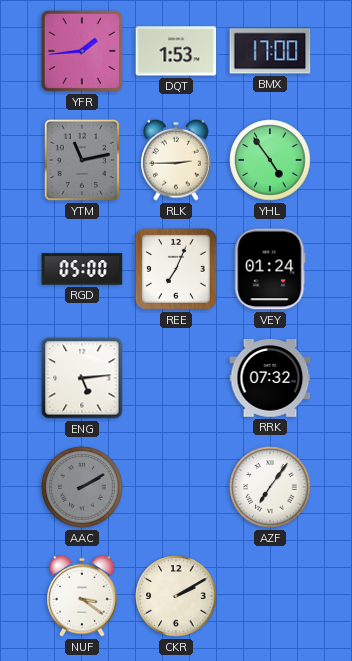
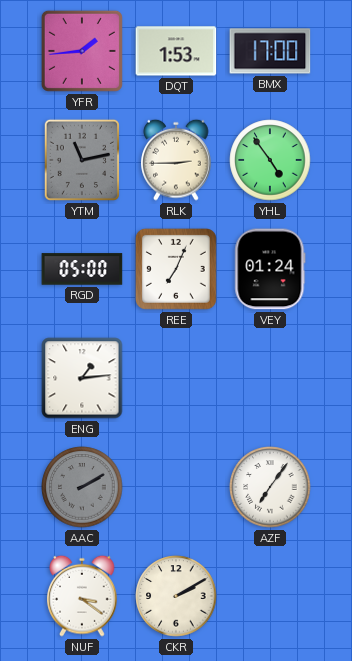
ENG: 5:14 -> 1:14 (82, 378)
RRK: 07:32 -> none (270, 379)
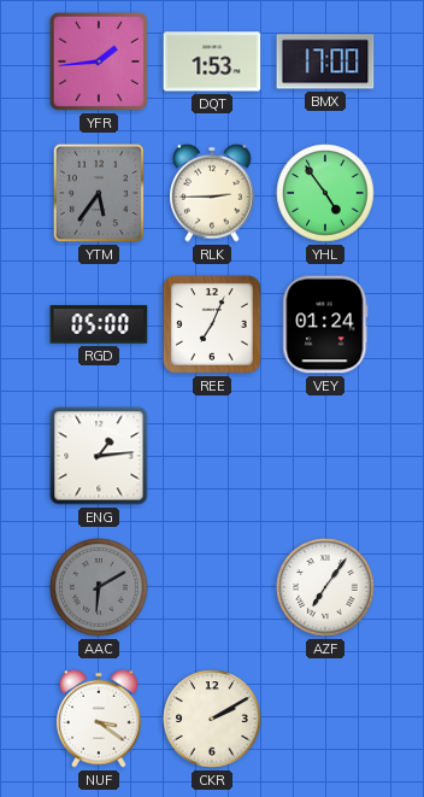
YTM: 11:13 -> 5:36 (99, 193)
AAC: 2:10 -> 6:10 (99, 587)
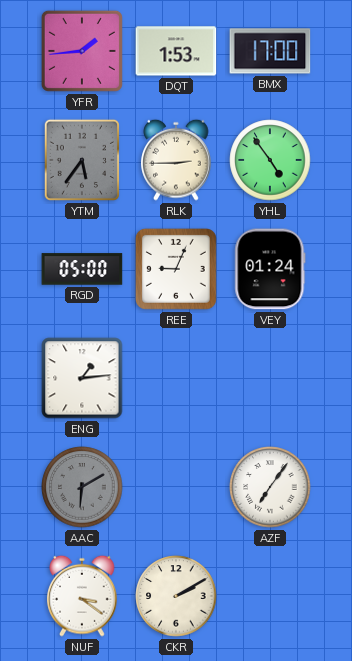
REE: 7:04 -> 9:04 (176, 269)
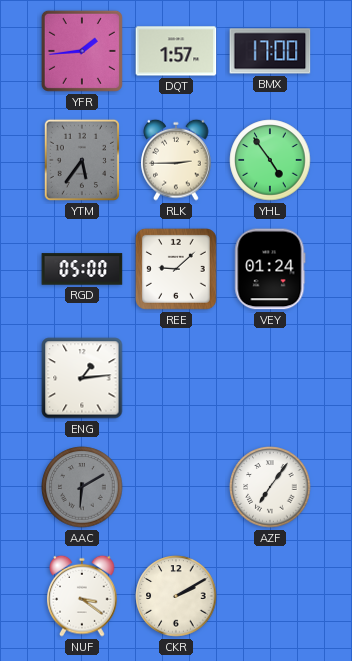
DQT: 1:53 -> 1:57 (176, 51)
REE: 9:04 -> 9:08 (176, 269)
